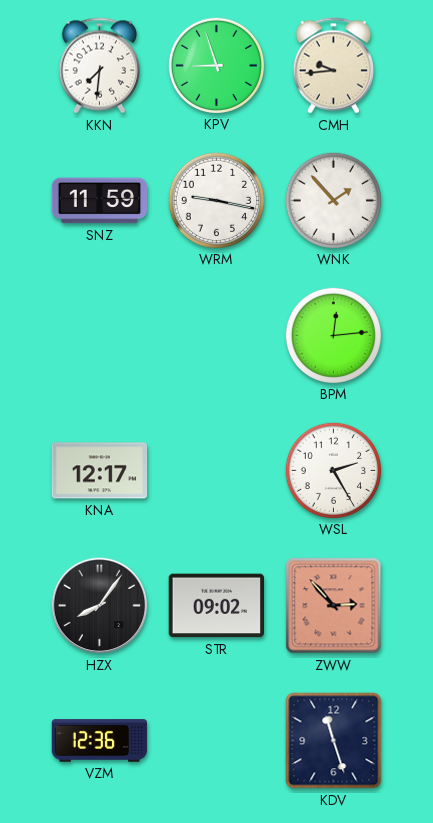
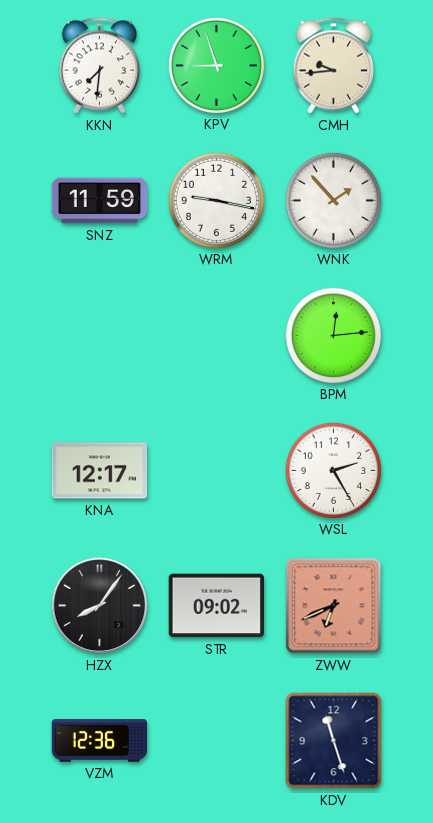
ZWW: 2:53 -> 6:41 (334, 606)
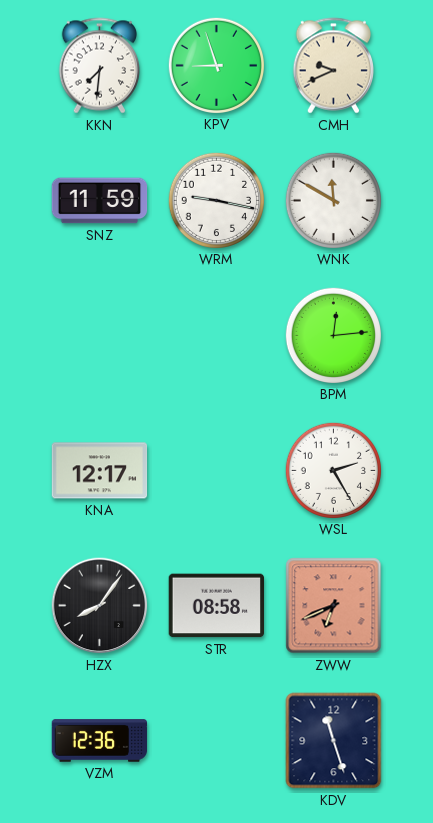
CMH: 9:44 -> 9:41 (333, 66)
WNK: 1:53 -> 11:50 (333, 200)
STR: 09:02 -> 08:58 (217, 606)
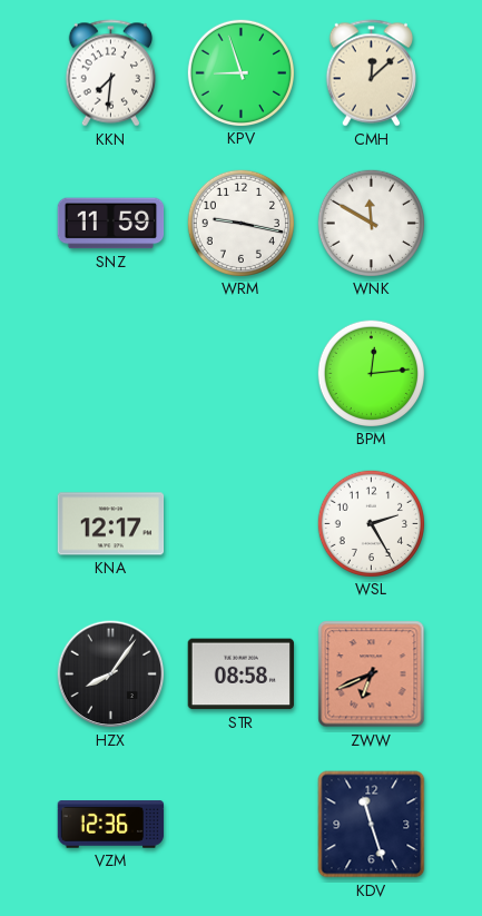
CMH: 9:41 -> 12:08 (371, 73)
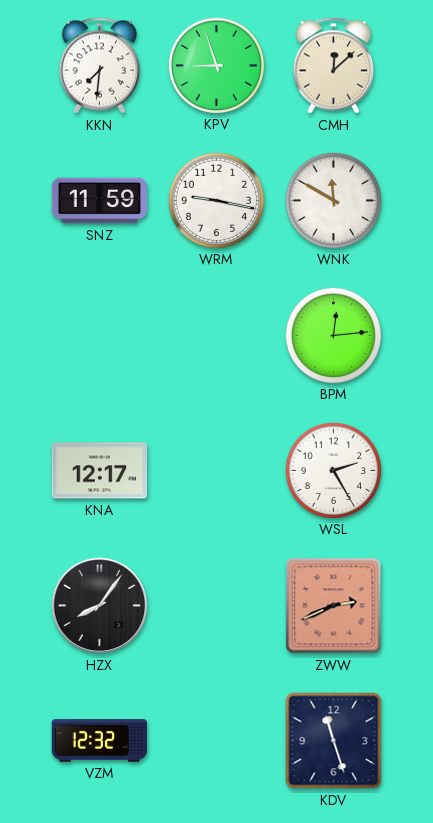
STR: 08:58 -> none (242, 674)
ZWW: 6:41 -> 2:41 (334, 606)
VZM: 12:36 -> 12:32 (100, 741)
